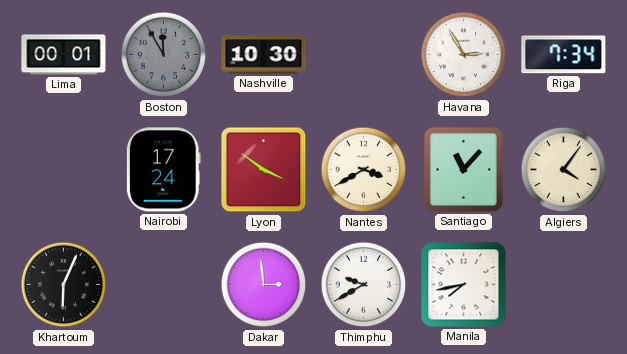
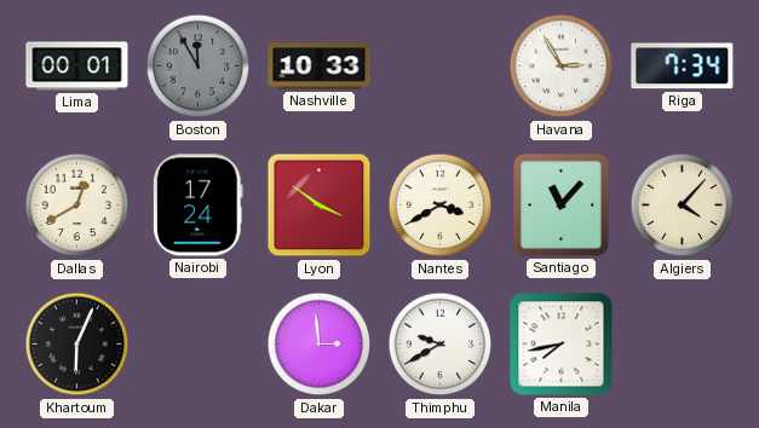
Nashville: 10:30 -> 10:33 (320, 66)
Dallas: none -> 12:40 (77, 206)
Algiers: 4:06 -> 4:07 (683, 206)
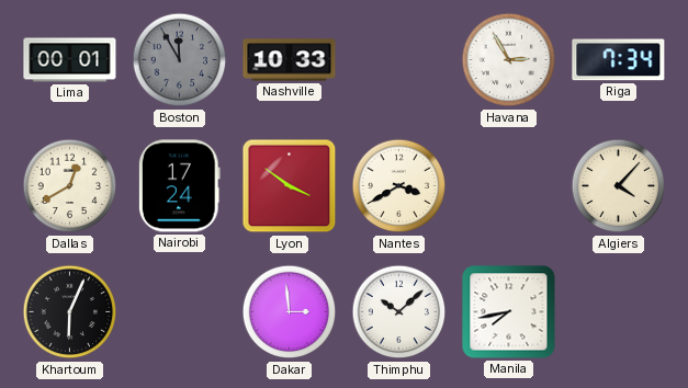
Santiago: 11:07 -> none (560, 204)
Thimphu: 9:40 -> 10:08 (399, 312)
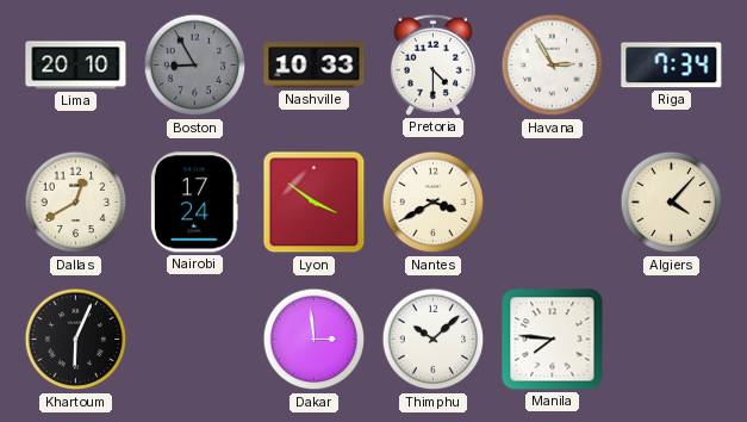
Lima: 00:01 -> 20:10 (76, 66)
Boston: 11:55 -> 8:55 (195, 66)
Pretoria: none -> 4:30 (432, 64)
Manila: 7:43 -> 7:46 (553, 340)
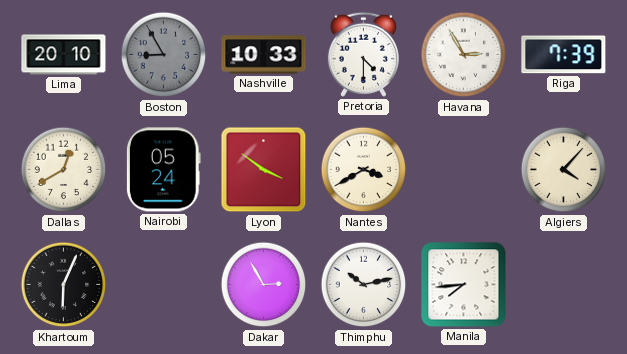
Riga: 7:34 -> 7:39 (564, 55)
Nairobi: 17:24 -> 05:24 (163, 170)
Dakar: 2:59 -> 2:55 (264, 285)
Thimphu: 10:08 -> 10:13 (364, 285)
Manila: 7:46 -> 7:44 (464, 285)
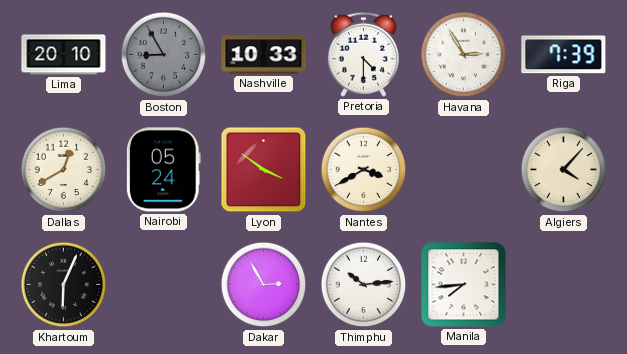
Thimphu: 10:13 -> 10:14 (364, 285)
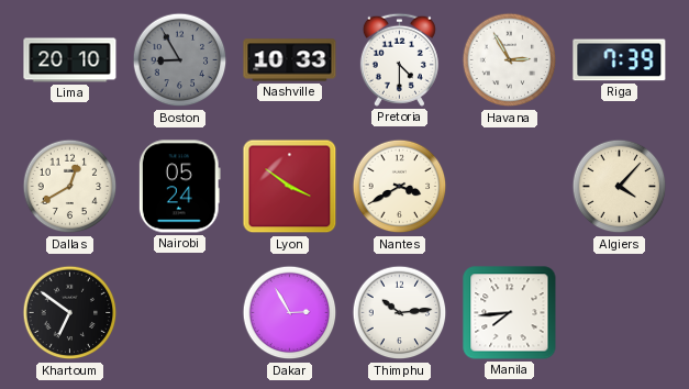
Khartoum: 6:04 -> 6:51 (70, 313)
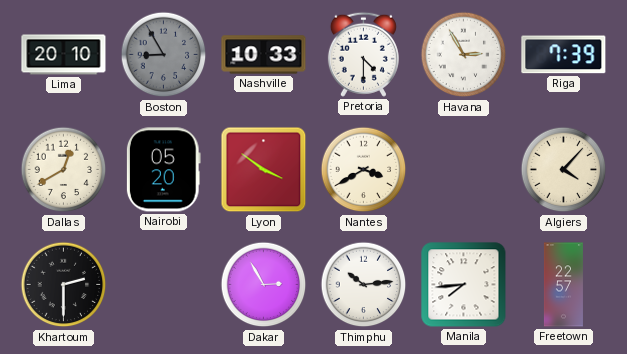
Nairobi: 05:24 -> 05:20 (163, 170)
Khartoum: 6:51 -> 2:30 (64, 285)
Freetown: none -> 22:57 (563, 285)
